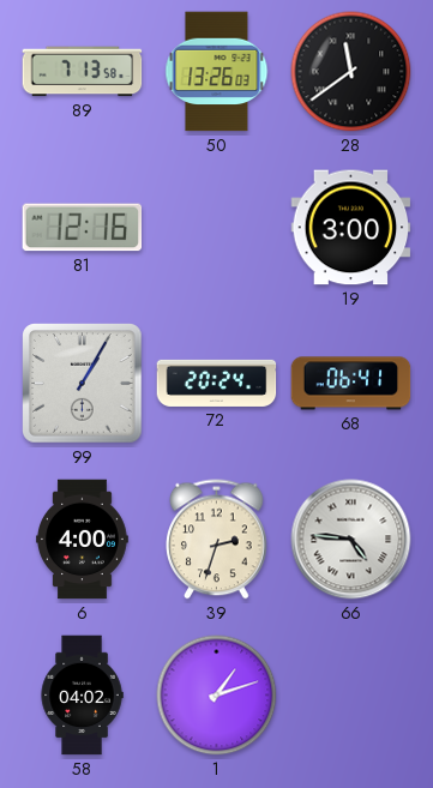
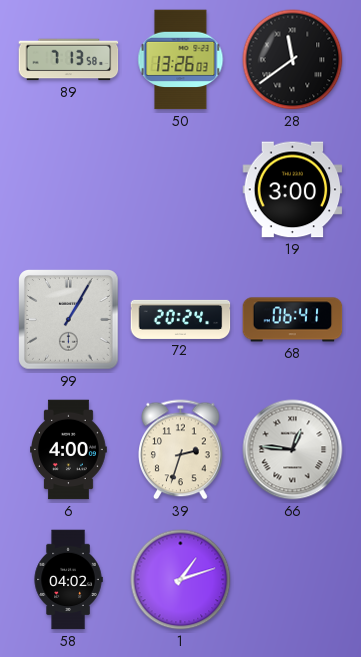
81: 12:16 -> none (83, 228)
66: 4:46 -> 12:46 (293, 450)
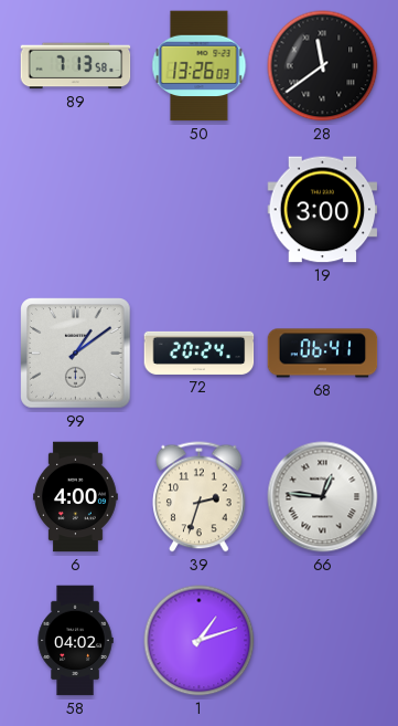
99: 1:05 -> 1:09 (76, 354)
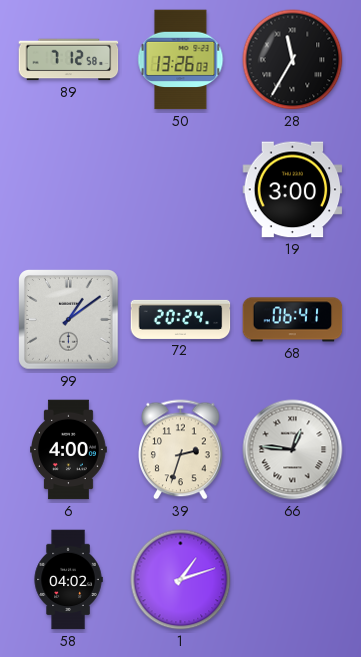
89: 7:13 -> 7:12 (69, 60)
28: 11:39 -> 11:35 (293, 60)
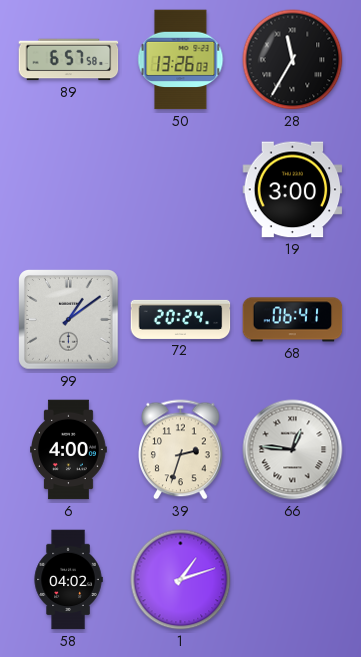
89: 7:12 -> 6:57 (69, 60)
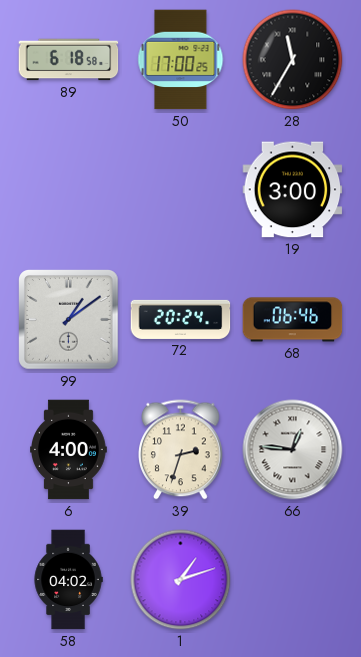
89: 6:57 -> 6:18 (69, 60)
50: 13:26 -> 17:00 (181, 60)
68: 06:41 -> 06:46 (293, 320)
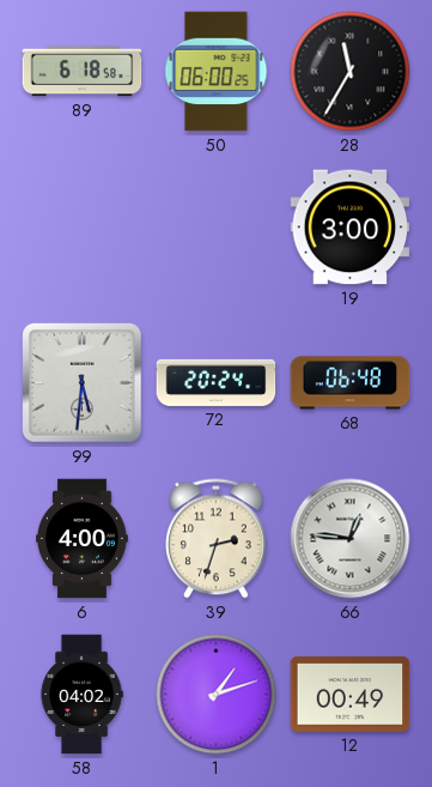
50: 17:00 -> 06:00 (217, 72)
99: 1:09 -> 5:31 (83, 383)
68: 06:46 -> 06:48 (351, 383)
12: none -> 00:49 (351, 695)
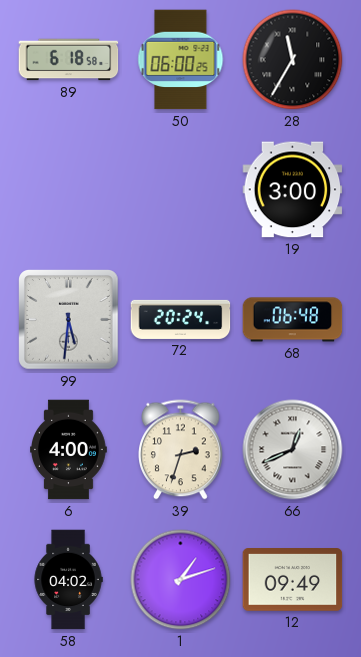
66: 12:46 -> 12:41 (293, 450)
12: 00:49 -> 09:49 (293, 580)
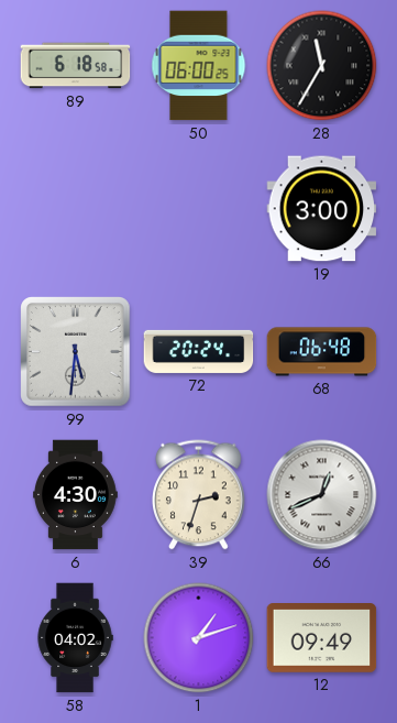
6: 4:00 -> 4:30 (76, 495)
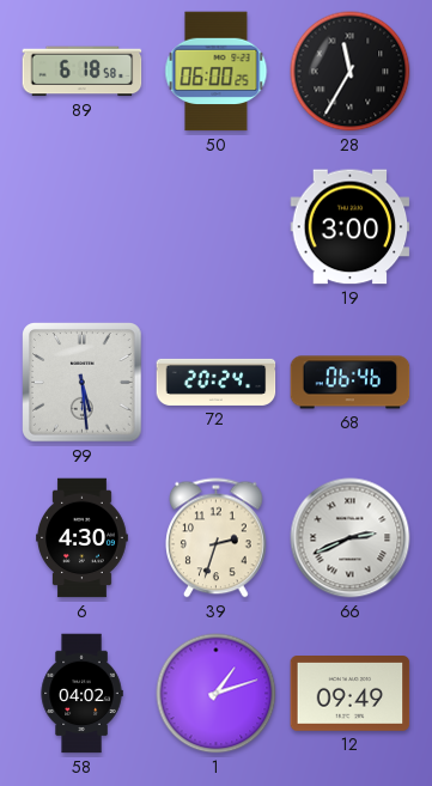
99: 5:31 -> 5:29 (83, 383)
68: 06:48 -> 06:46 (351, 383)
66: 12:41 -> 2:41 (351, 538)
